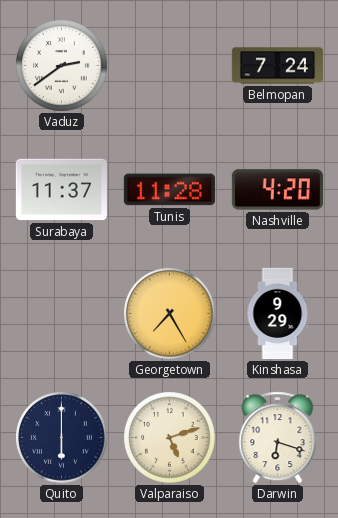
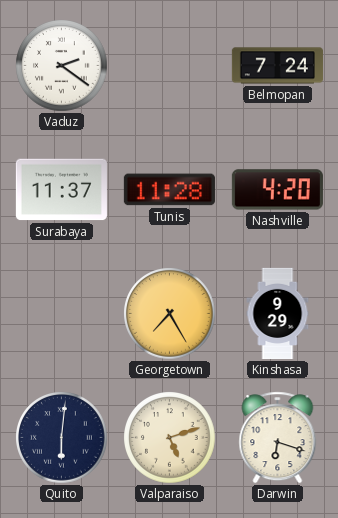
Vaduz: 2:39 -> 2:21 (62, 66)
Quito: 6:00 -> 6:01 (62, 438)
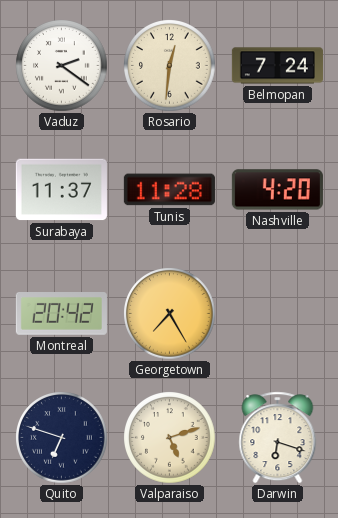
Rosario: none -> 12:31 (170, 66)
Montreal: none -> 20:42 (61, 314)
Kinshasa: 9:29 -> none (278, 313)
Quito: 6:01 -> 6:48 (62, 438)
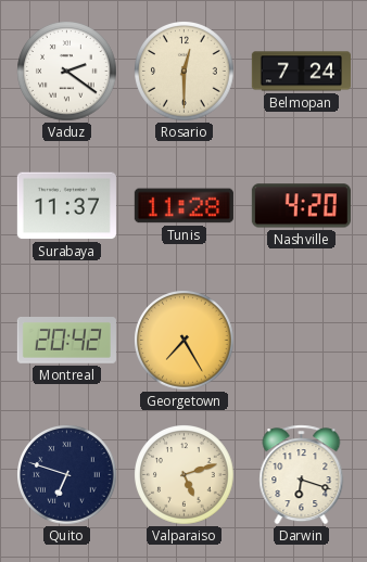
Rosario: 12:31 -> 12:30 (185, 72)
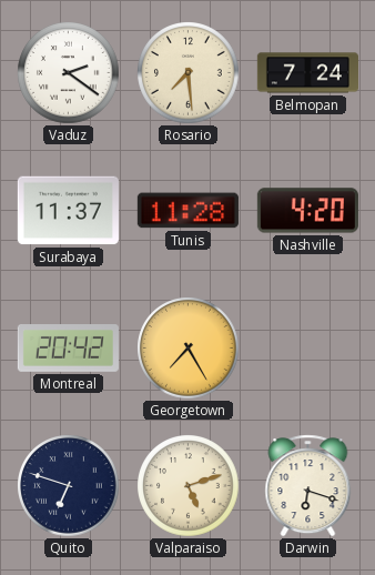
Rosario: 12:30 -> 7:29 (189, 73)
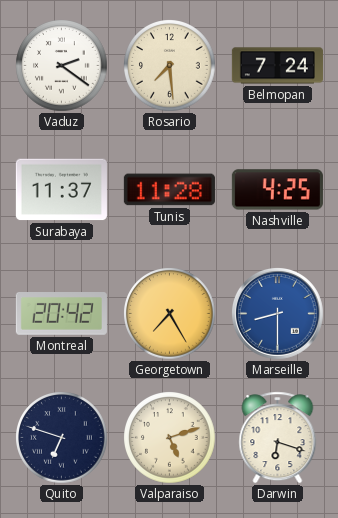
Nashville: 4:20 -> 4:25 (277, 190)
Marseille: none -> 8:30 (278, 314)
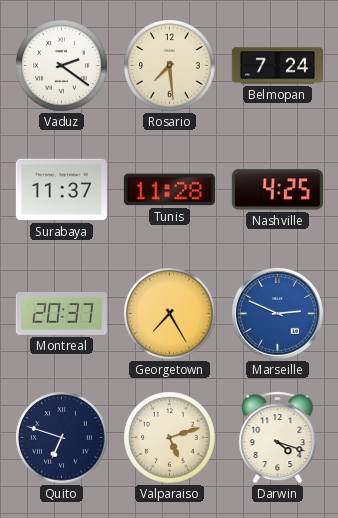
Montreal: 20:42 -> 20:37 (61, 314)
Marseille: 8:30 -> 2:49 (278, 314)
Darwin: 6:18 -> 4:18 (278, 438)
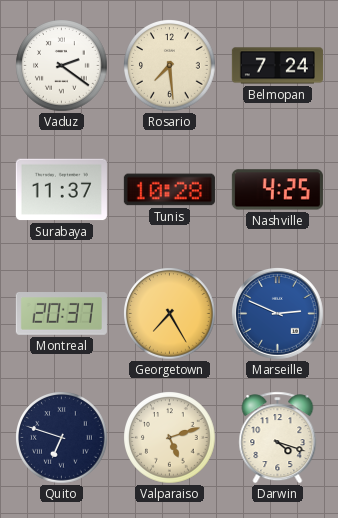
Tunis: 11:28 -> 10:28 (169, 190)
